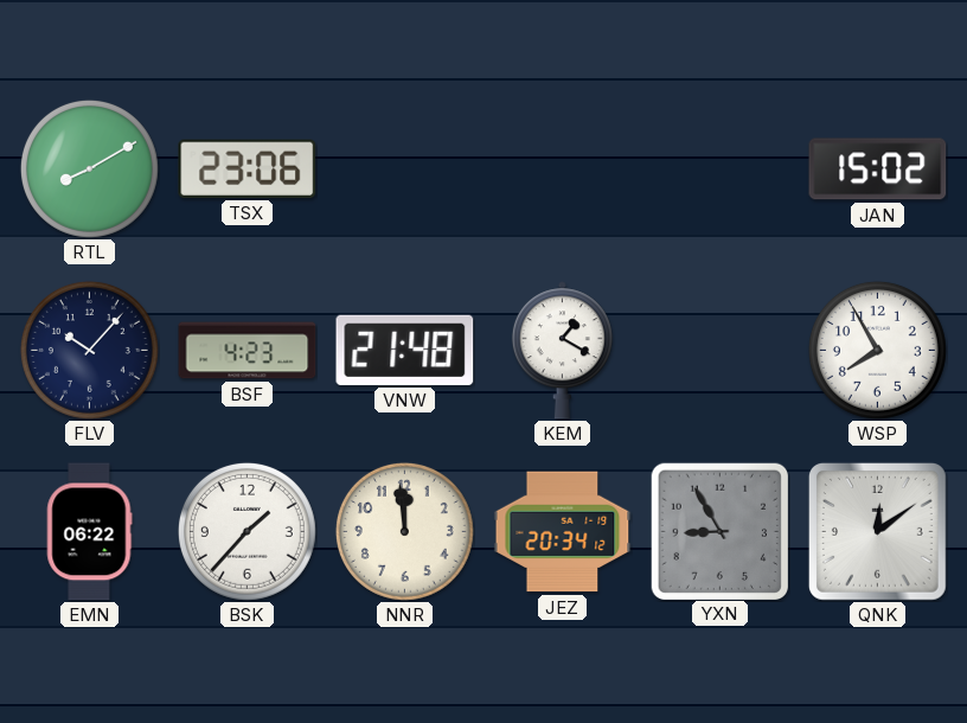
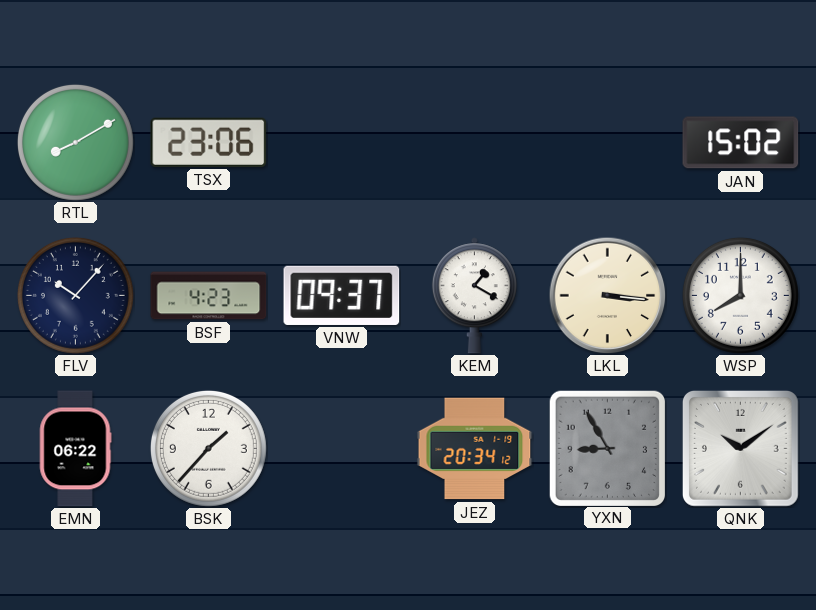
VNW: 21:48 -> 09:37 (342, 295)
LKL: none -> 3:16 (607, 295)
WSP: 7:55 -> 8:00 (740, 295)
NNR: 11:59 -> none (404, 531)
QNK: 12:09 -> 10:09 (740, 448)
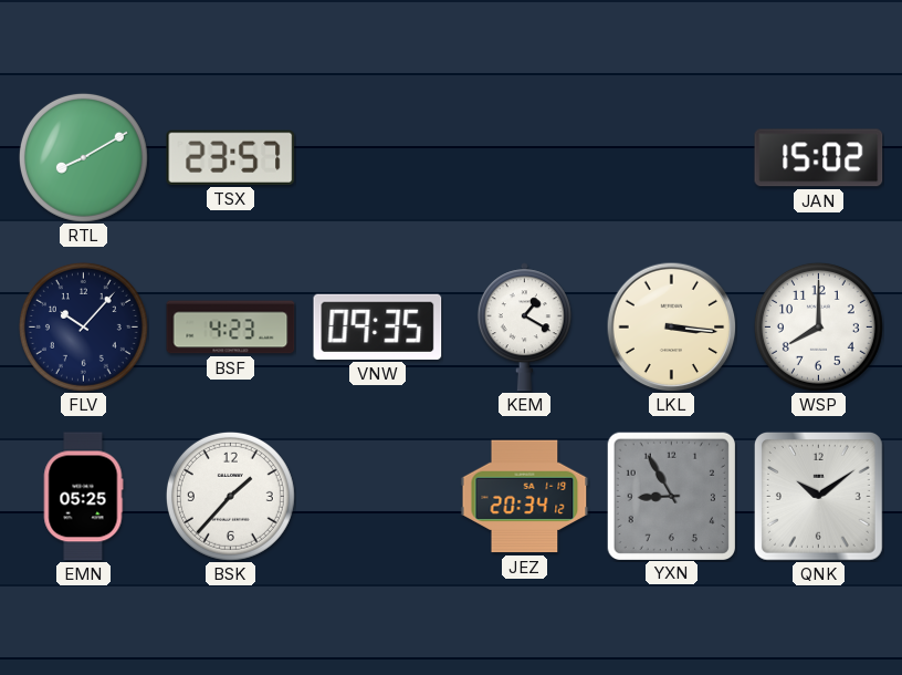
TSX: 23:06 -> 23:57 (231, 157)
VNW: 09:37 -> 09:35 (378, 326)
EMN: 06:22 -> 05:25 (83, 497)
